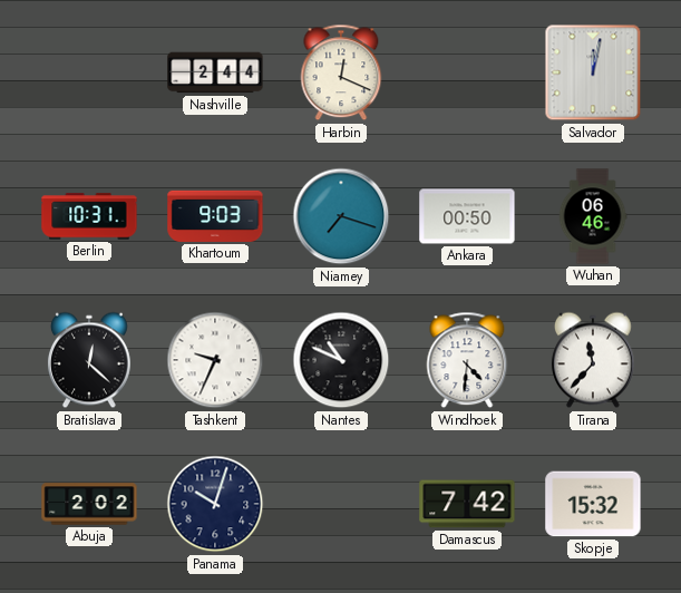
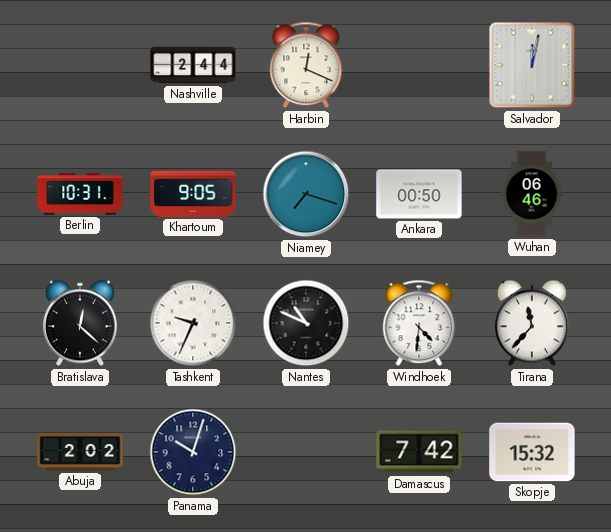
Khartoum: 9:03 -> 9:05 (193, 194)
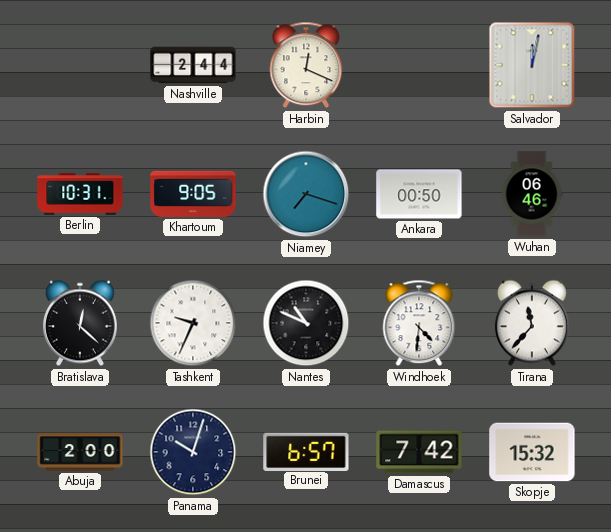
Abuja: 2:02 -> 2:00 (80, 452)
Brunei: none -> 6:57 (306, 451)
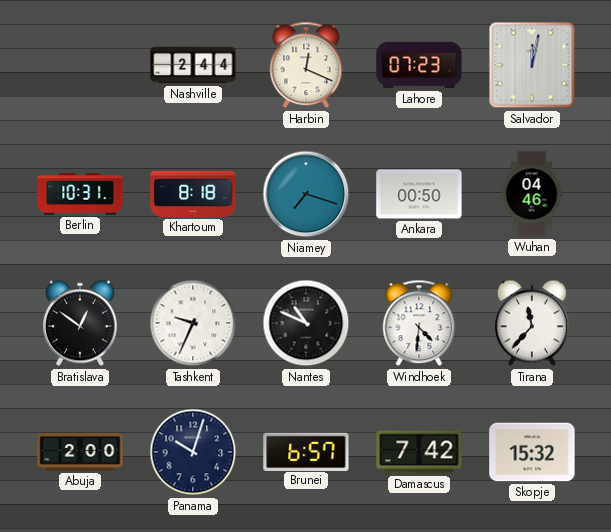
Lahore: none -> 07:23 (419, 65)
Khartoum: 9:05 -> 8:18 (193, 194)
Wuhan: 06:46 -> 04:46 (532, 194)
Bratislava: 12:22 -> 12:51 (80, 323)
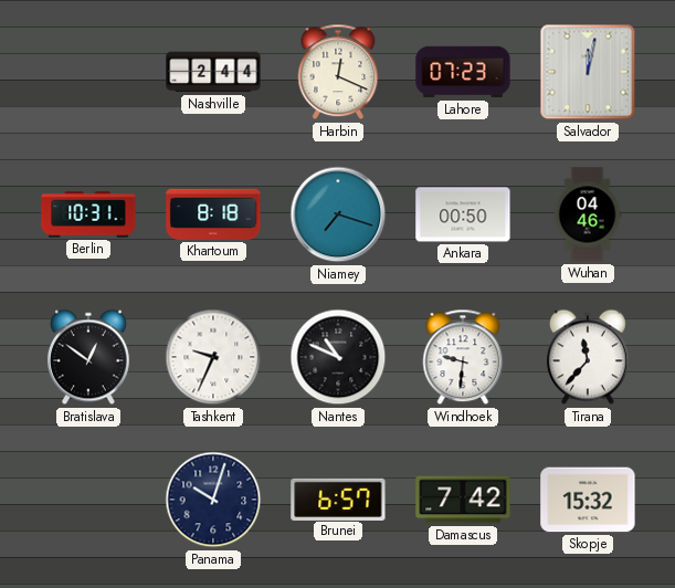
Windhoek: 4:31 -> 9:31 (463, 357)
Abuja: 2:00 -> none (80, 452)
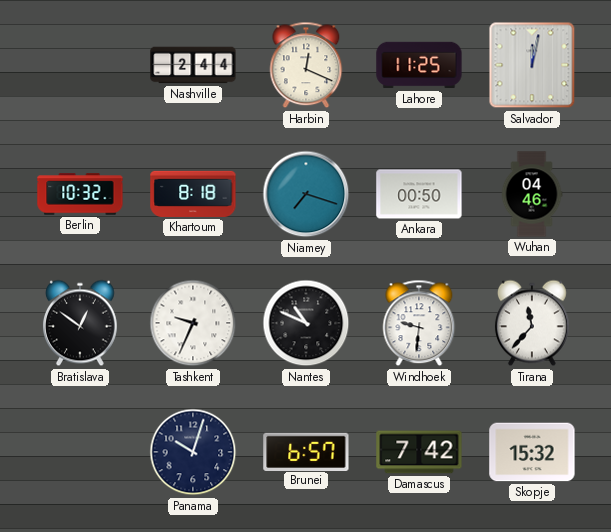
Lahore: 07:23 -> 11:25 (419, 65)
Berlin: 10:31 -> 10:32 (80, 194)
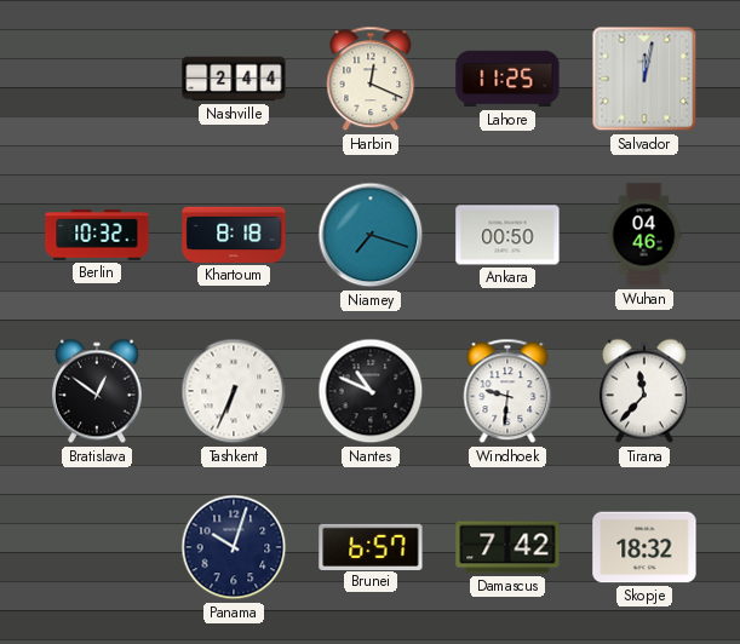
Tashkent: 9:34 -> 6:34 (234, 391)
Skopje: 15:32 -> 18:32 (644, 547)
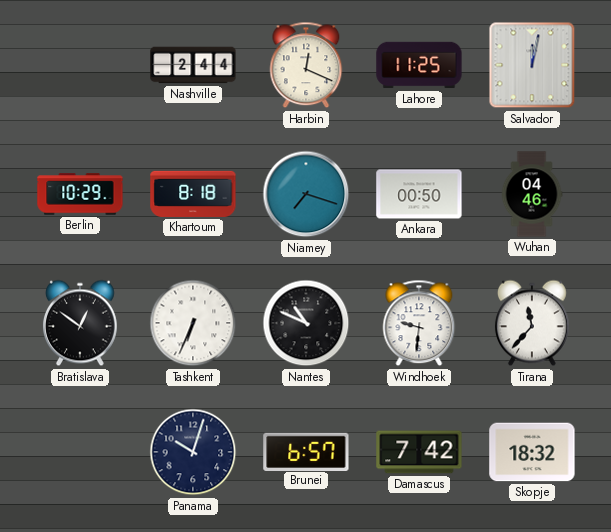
Berlin: 10:32 -> 10:29 (80, 194)
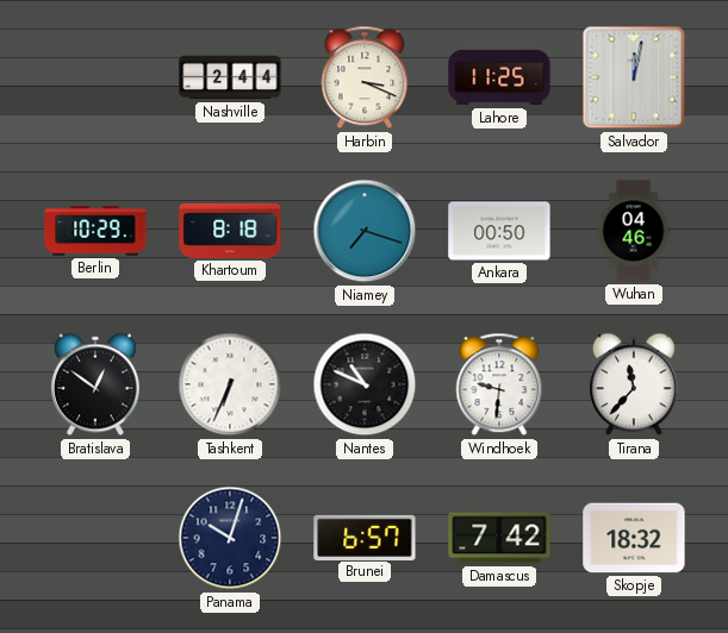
Harbin: 12:19 -> 3:19 (365, 77)
